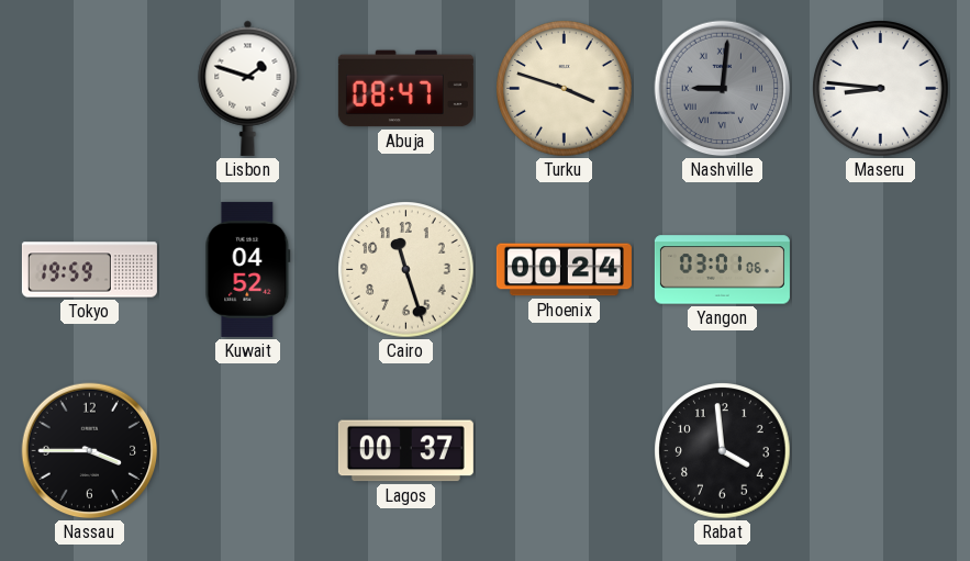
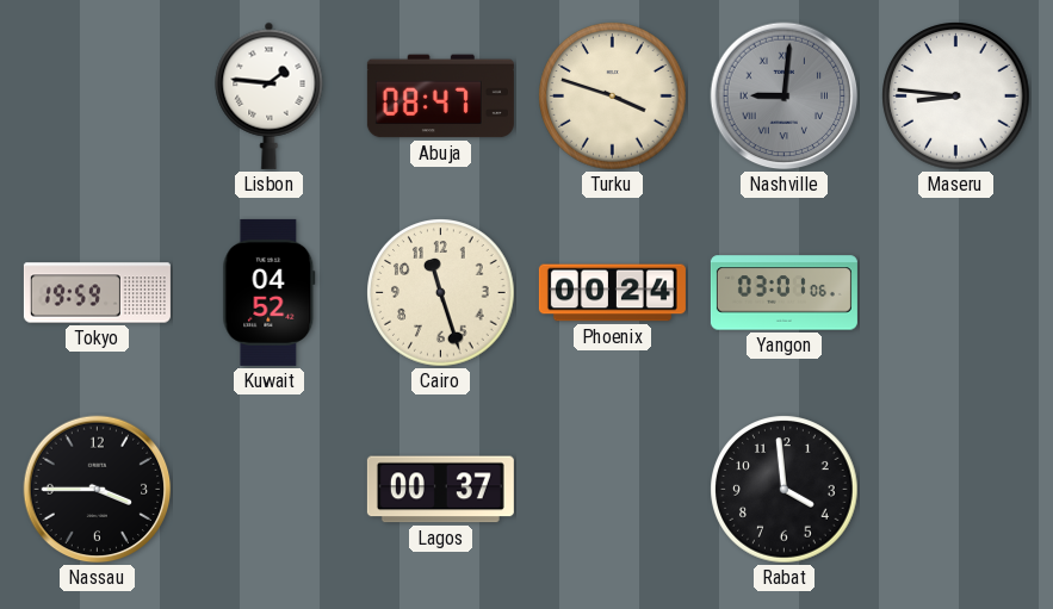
Lisbon: 1:48 -> 1:46 (270, 95)
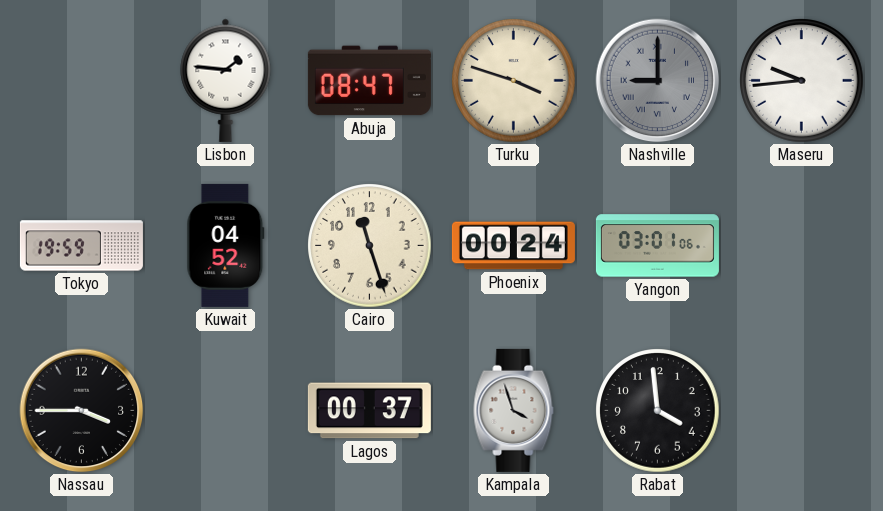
Nashville: 9:01 -> 9:00 (658, 81)
Maseru: 8:46 -> 9:44 (802, 81)
Kampala: none -> 3:57 (514, 410)
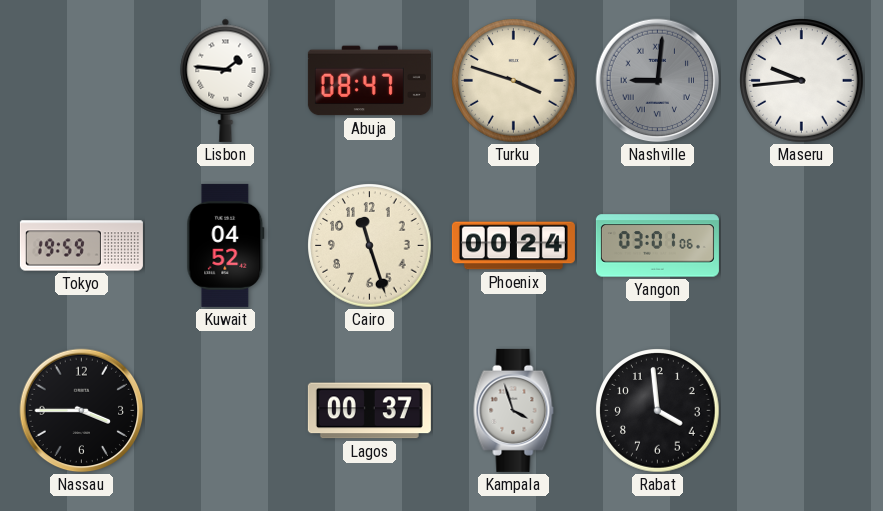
Nashville: 9:00 -> 9:01 (658, 81)
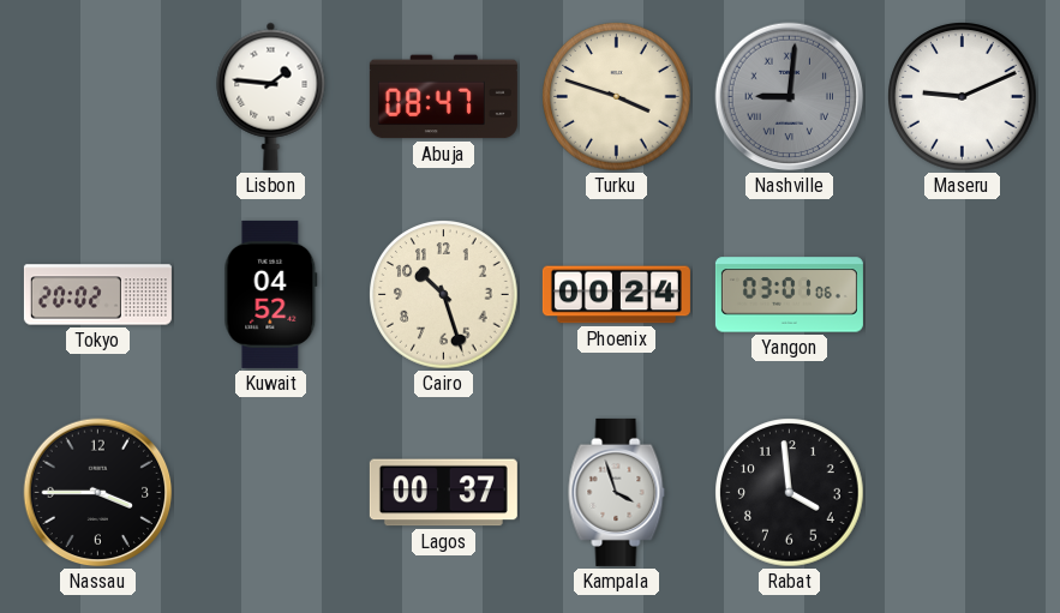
Maseru: 9:44 -> 9:11 (963, 97)
Tokyo: 19:59 -> 20:02 (97, 295)
Cairo: 11:27 -> 10:27 (444, 295)
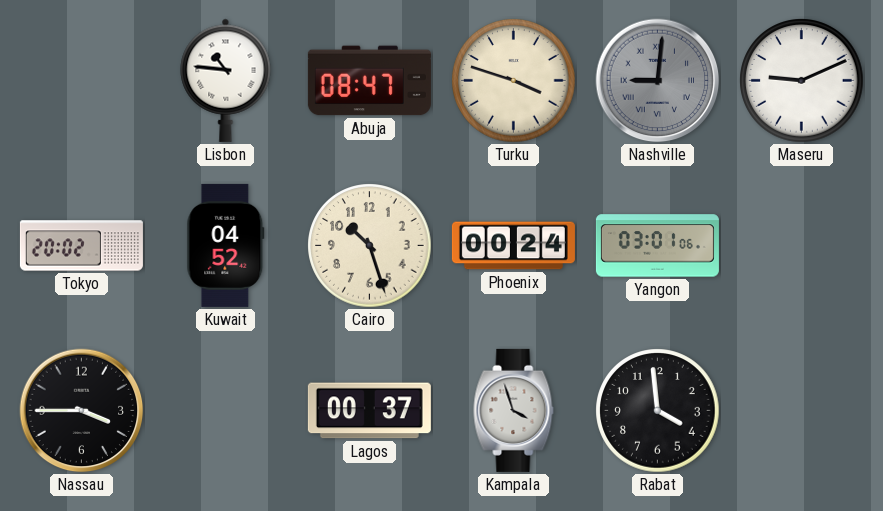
Lisbon: 1:46 -> 10:46 (226, 80)
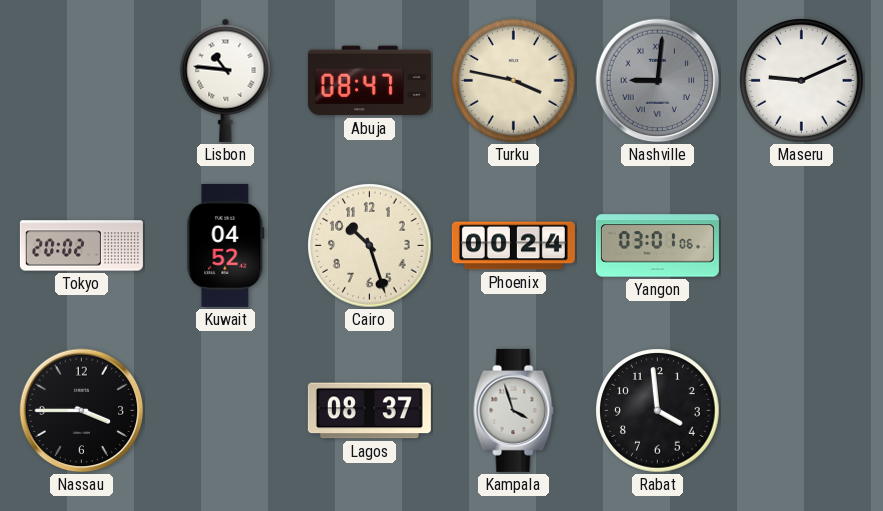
Turku: 3:48 -> 3:47 (514, 81)
Lagos: 00:37 -> 08:37 (369, 411)
